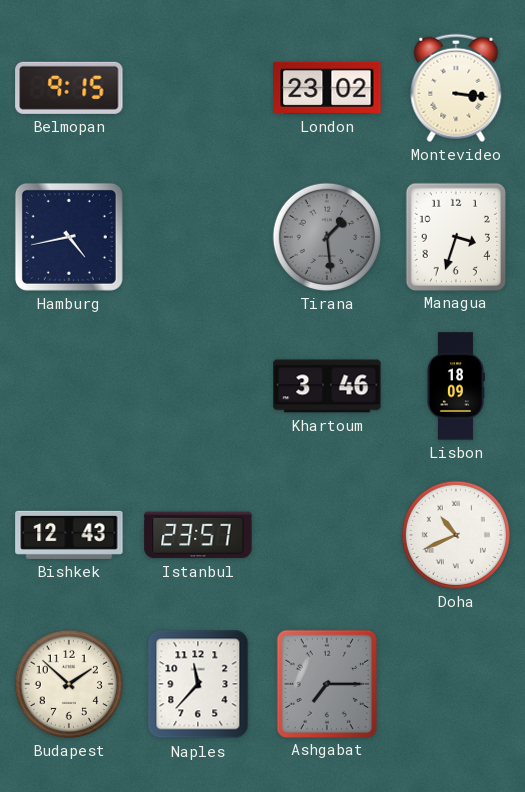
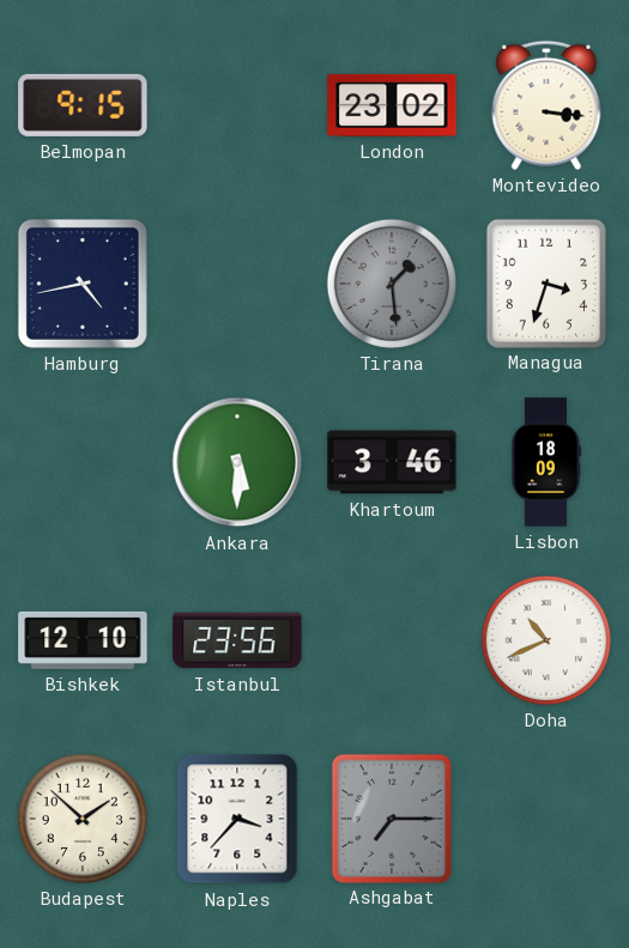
Ankara: none -> 5:30 (237, 462)
Bishkek: 12:43 -> 12:10 (83, 640)
Istanbul: 23:57 -> 23:56 (237, 640)
Naples: 11:37 -> 3:37 (237, 819)
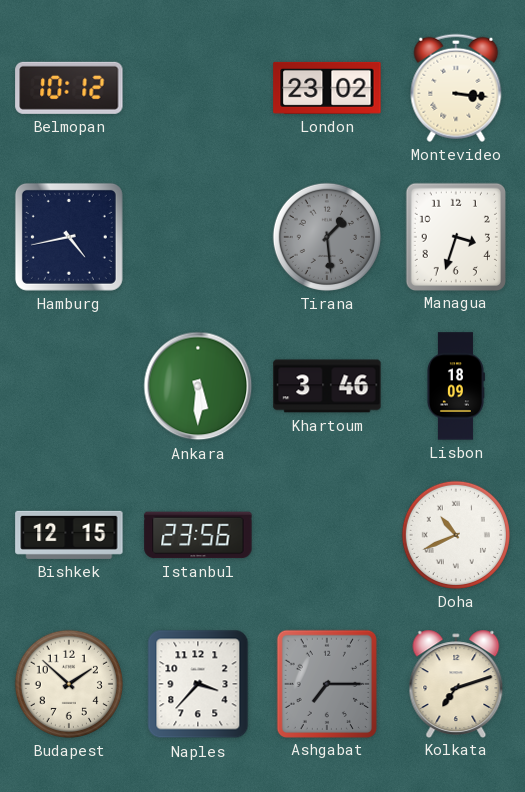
Belmopan: 9:15 -> 10:12 (69, 88)
Bishkek: 12:10 -> 12:15 (69, 535)
Kolkata: none -> 7:12 (456, 683)
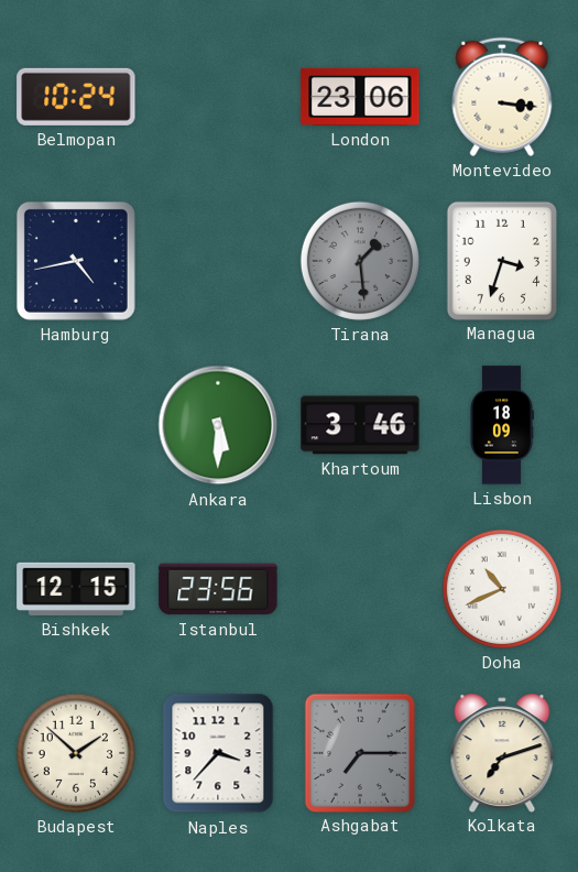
Belmopan: 10:12 -> 10:24 (76, 97)
London: 23:02 -> 23:06 (360, 97)
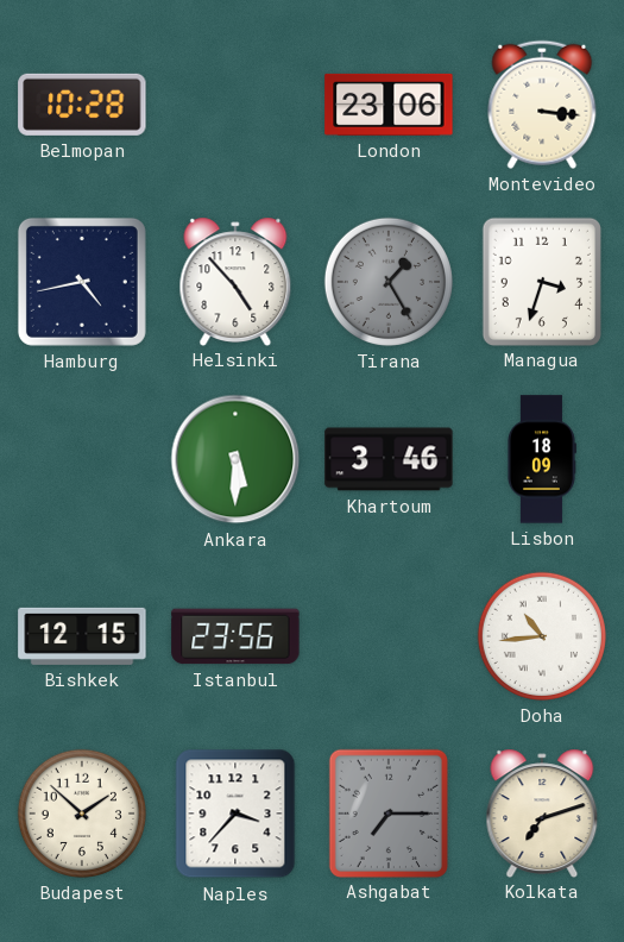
Belmopan: 10:24 -> 10:28 (82, 105)
Helsinki: none -> 4:53 (235, 281)
Tirana: 1:29 -> 1:25 (389, 282)
Doha: 10:41 -> 10:44 (542, 636)
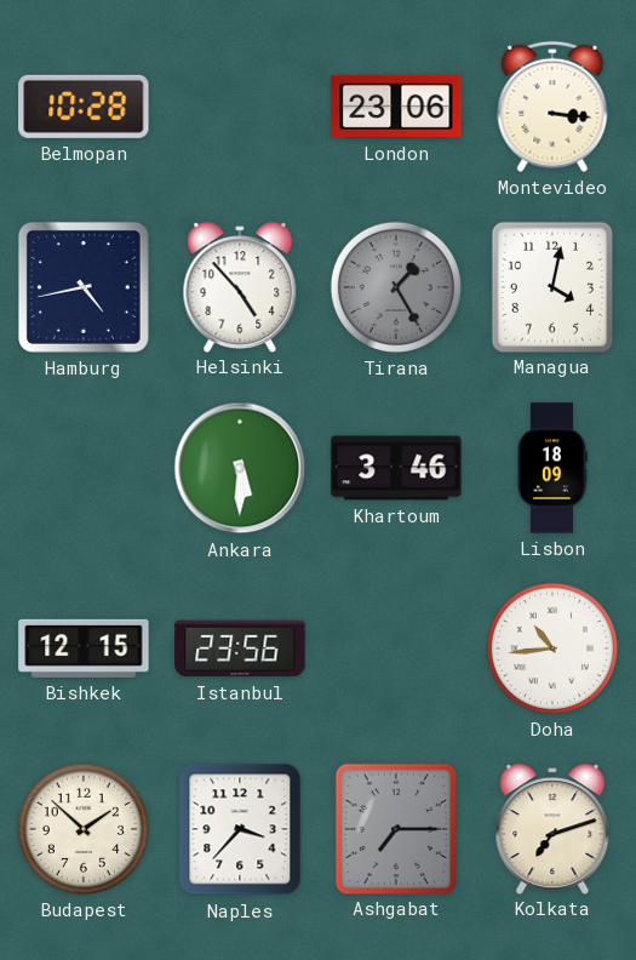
Managua: 3:33 -> 4:02 (552, 286)
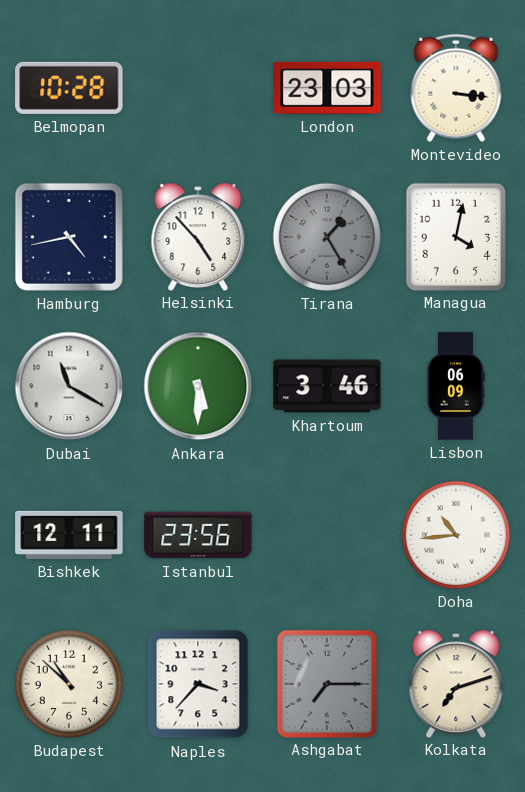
London: 23:06 -> 23:03 (327, 88)
Dubai: none -> 11:20 (69, 386)
Lisbon: 18:09 -> 06:09 (455, 386)
Bishkek: 12:15 -> 12:11 (69, 535)
Budapest: 1:52 -> 10:52 (69, 684)
